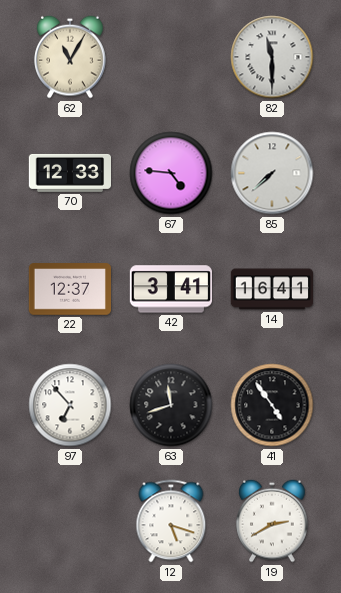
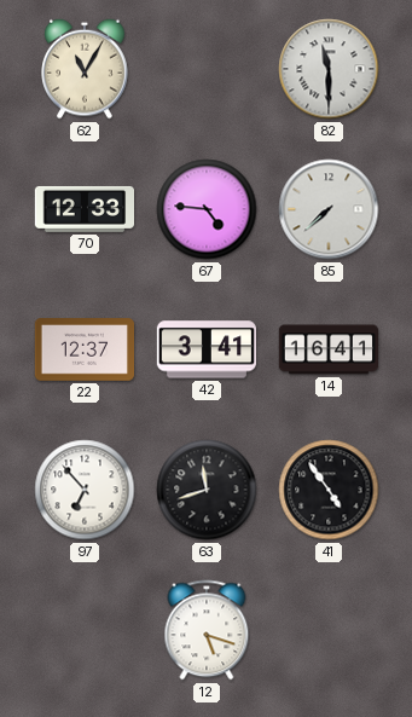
19: 2:40 -> none (272, 521)
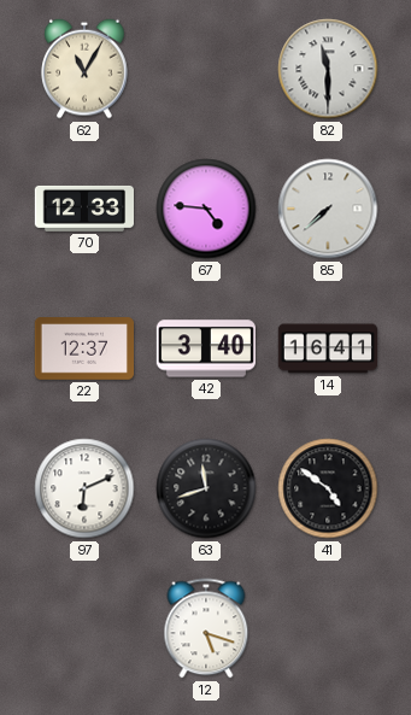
42: 3:41 -> 3:40 (205, 348)
97: 6:53 -> 6:11 (84, 488)
41: 4:54 -> 4:51 (328, 488)
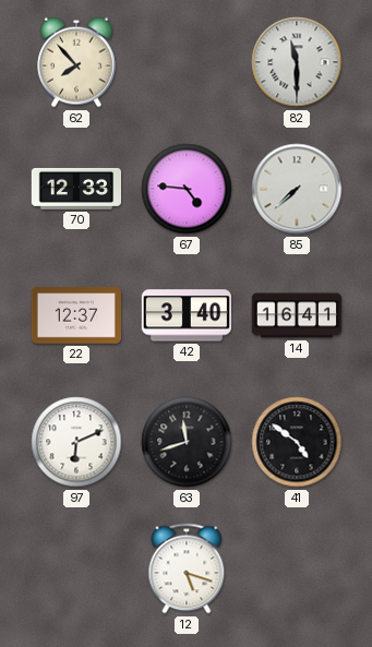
62: 11:05 -> 7:53 (76, 62)
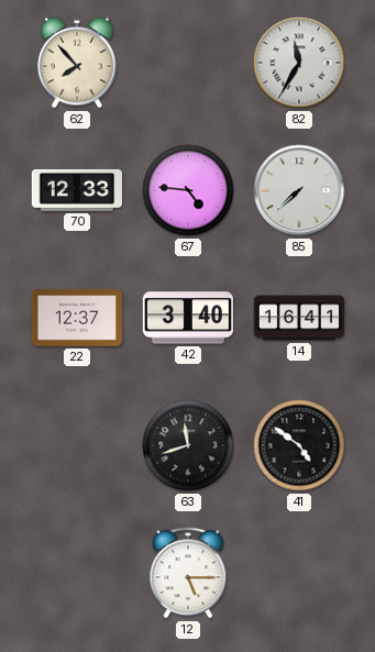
82: 11:30 -> 11:35 (299, 63)
97: 6:11 -> none (76, 442)
12: 5:18 -> 5:15 (188, 573)
